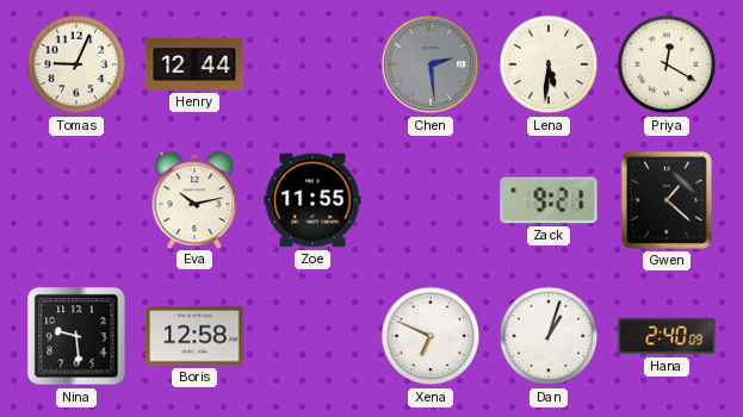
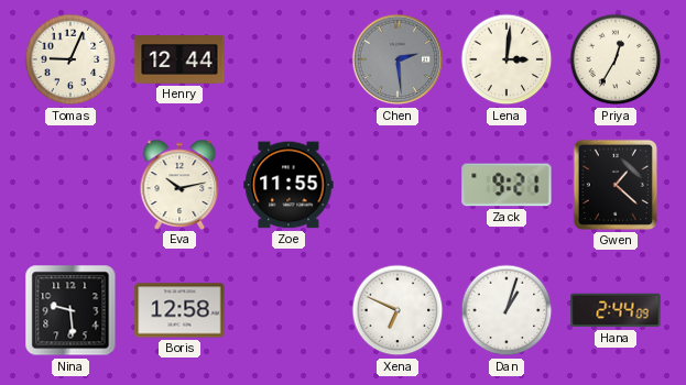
Lena: 5:31 -> 3:01 (507, 59)
Priya: 12:20 -> 12:35 (616, 59)
Hana: 2:40 -> 2:44 (616, 310)
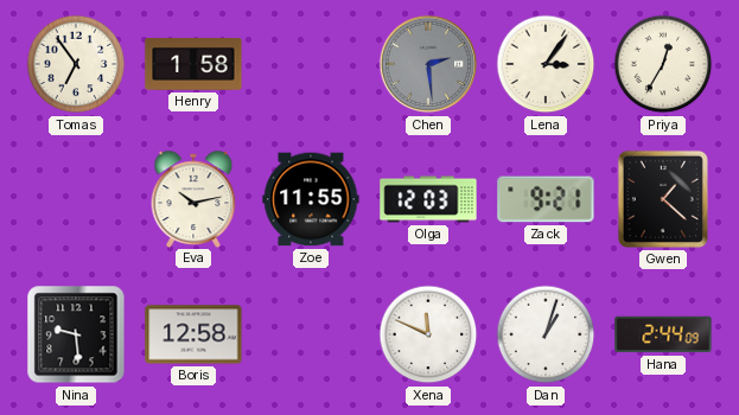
Tomas: 9:04 -> 6:54 (76, 64)
Henry: 12:44 -> 1:58 (193, 65)
Lena: 3:01 -> 3:06 (546, 64)
Olga: none -> 12:03 (428, 199)
Xena: 6:49 -> 11:49 (428, 334)
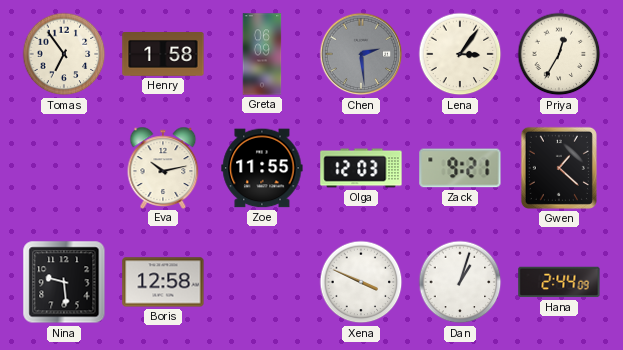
Greta: none -> 06:09 (262, 54)
Xena: 11:49 -> 3:49 (361, 282)
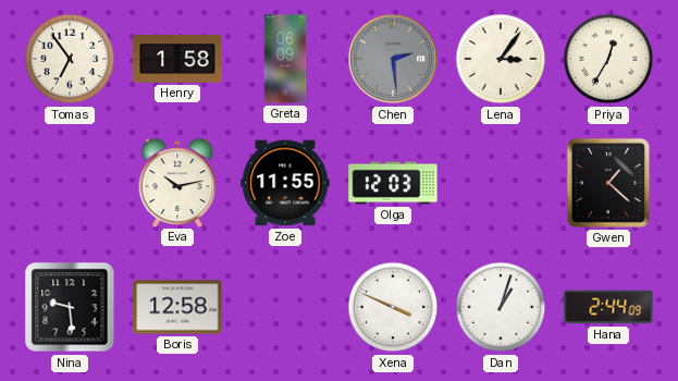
Zack: 9:21 -> none (460, 168)
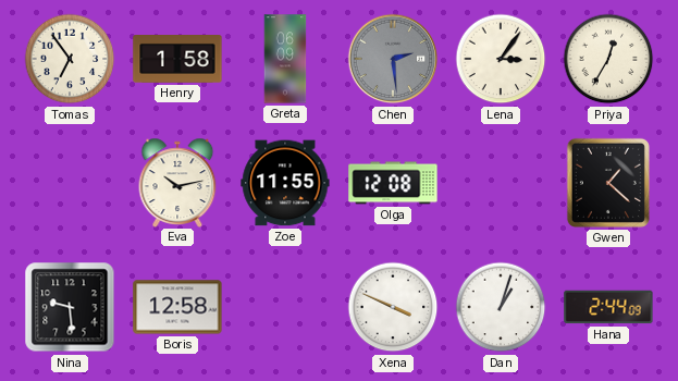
Olga: 12:03 -> 12:08 (393, 183)
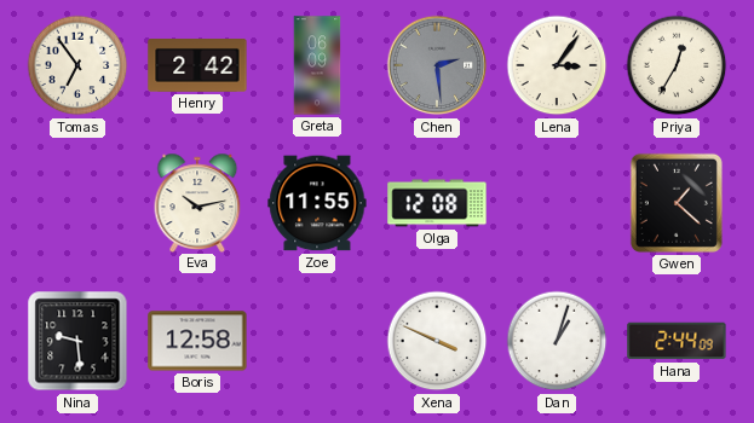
Henry: 1:58 -> 2:42 (197, 66)
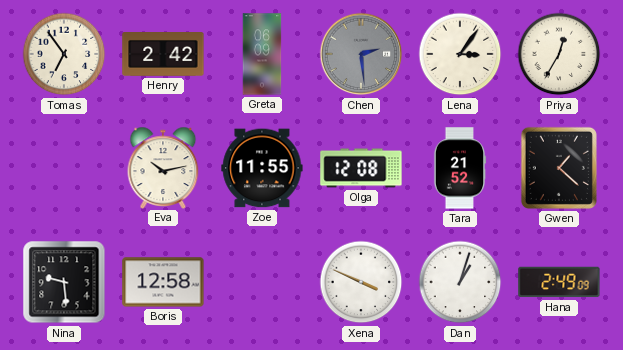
Tara: none -> 21:52 (460, 168)
Hana: 2:44 -> 2:49 (559, 282)
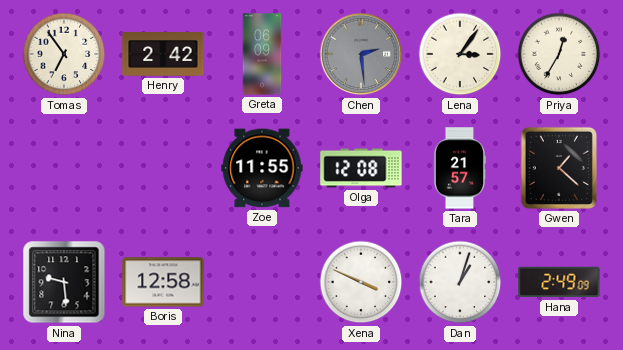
Eva: 10:13 -> none (163, 167)
Tara: 21:52 -> 21:57 (460, 168)
